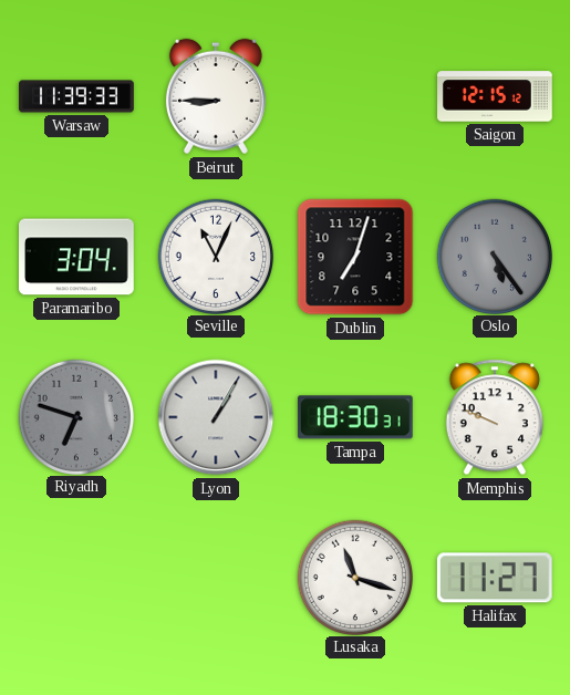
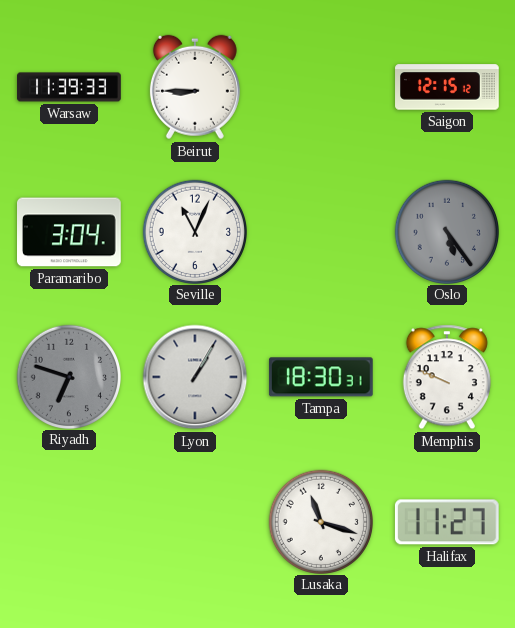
Dublin: 7:03 -> none (355, 257)
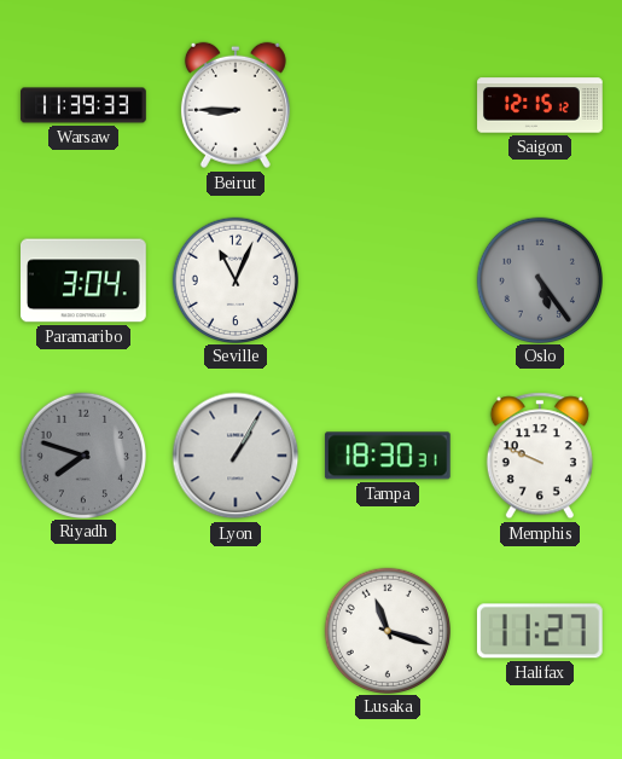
Riyadh: 6:48 -> 7:48 (82, 454)
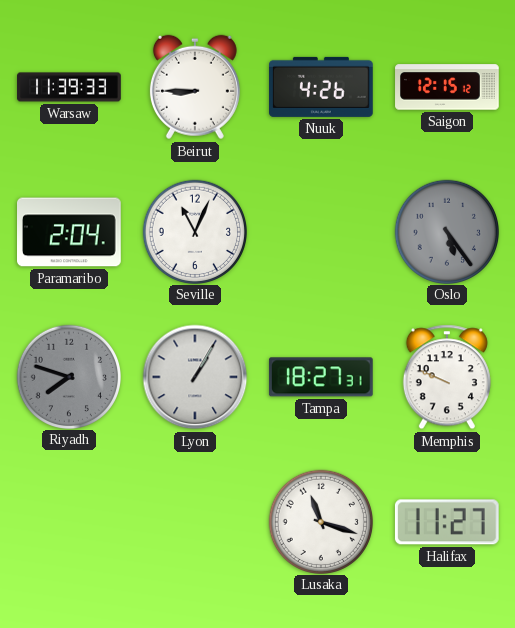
Nuuk: none -> 4:26 (322, 87)
Paramaribo: 3:04 -> 2:04 (70, 232)
Tampa: 18:30 -> 18:27 (321, 377)
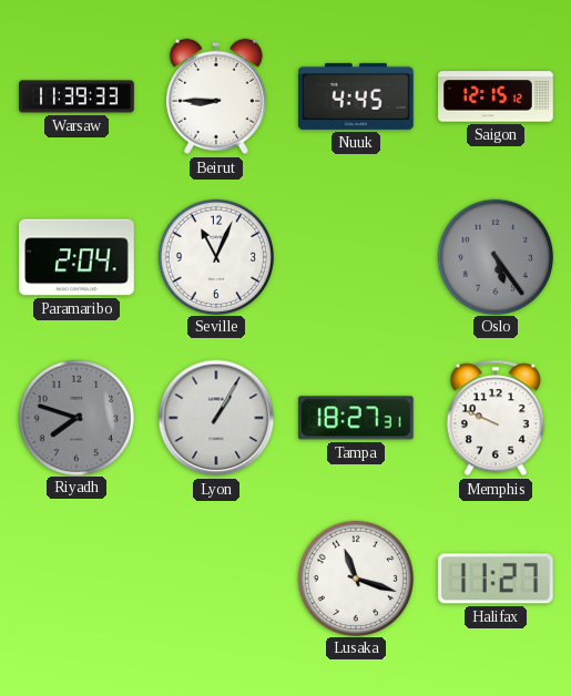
Nuuk: 4:26 -> 4:45 (357, 96)
